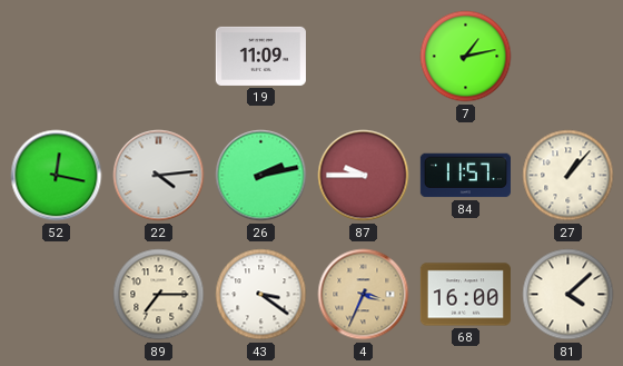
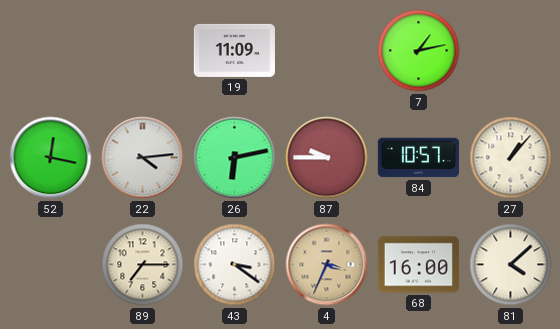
26: 2:13 -> 6:13 (235, 158)
84: 11:57 -> 10:57 (418, 158)
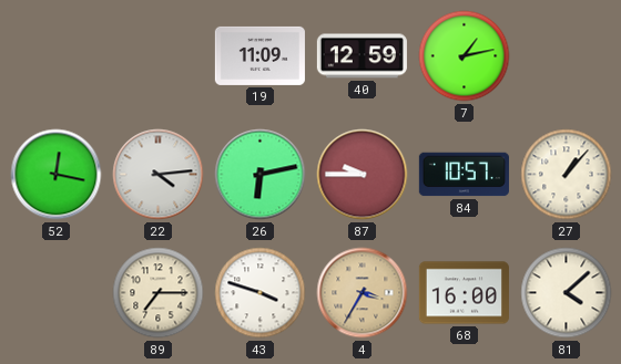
40: none -> 12:59 (362, 56)
43: 3:21 -> 3:48 (261, 293)
4: 3:34 -> 3:35 (363, 293)
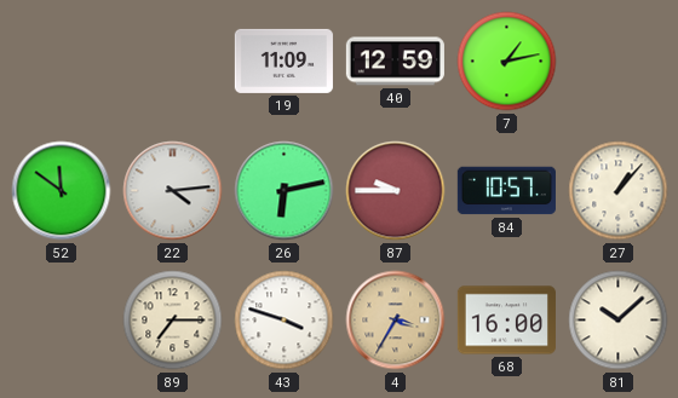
52: 12:17 -> 11:51 (62, 191)
81: 4:08 -> 10:08 (619, 321)
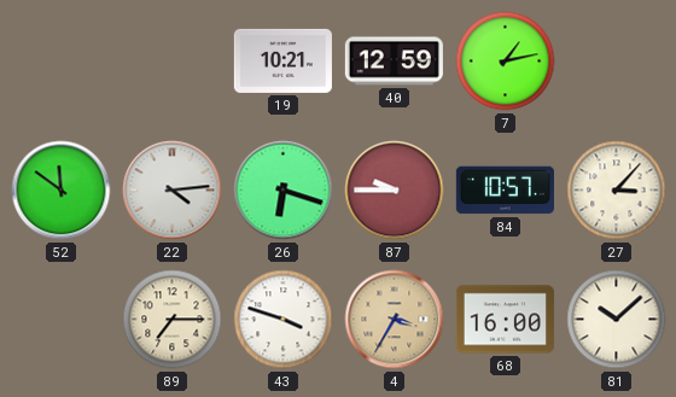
19: 11:09 -> 10:21 (282, 60)
26: 6:13 -> 6:18 (284, 191)
27: 1:07 -> 3:07 (617, 191)
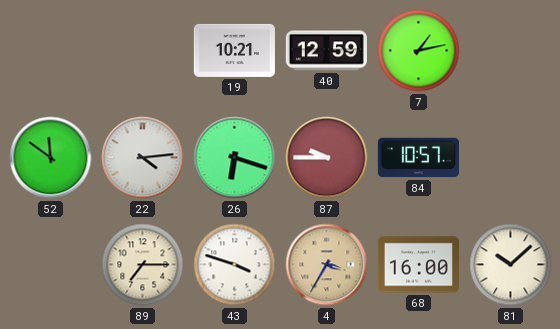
27: 3:07 -> none (617, 191)
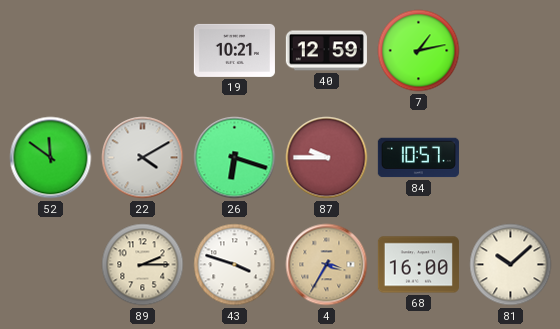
22: 4:14 -> 4:10 (143, 158)
89: 7:15 -> 2:15 (143, 265)
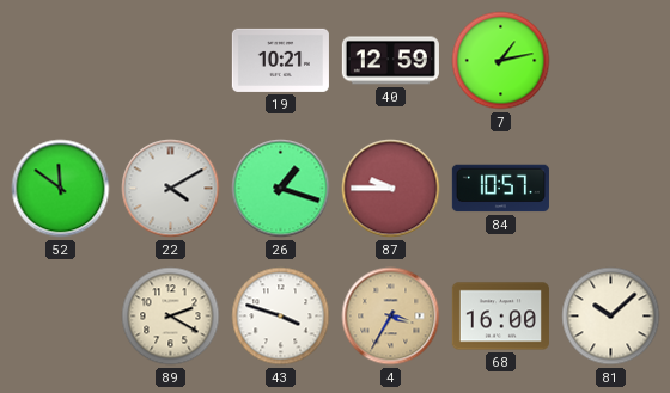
26: 6:18 -> 1:18 (281, 189)
89: 2:15 -> 2:20 (171, 317)
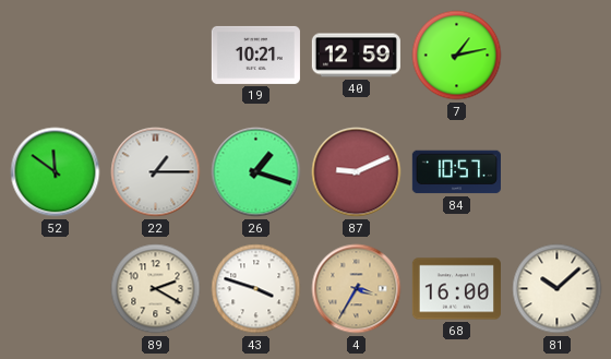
22: 4:10 -> 1:15 (156, 172)
87: 9:45 -> 9:11 (357, 172)
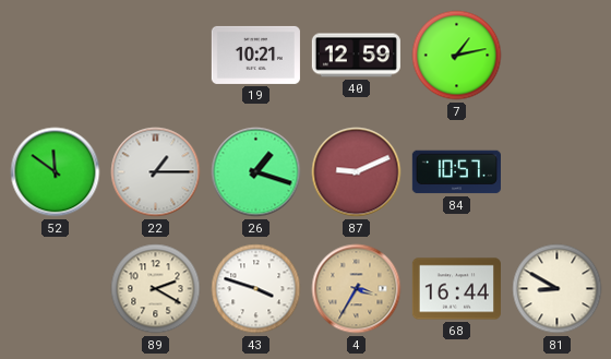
68: 16:00 -> 16:44 (456, 289)
81: 10:08 -> 8:50 (558, 289)
